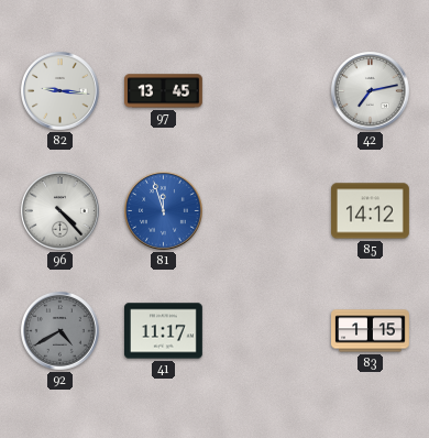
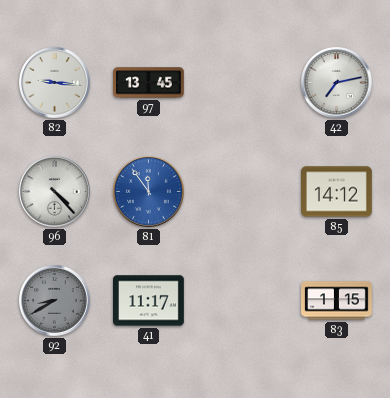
81: 11:57 -> 11:54 (149, 192)
92: 4:40 -> 8:40 (55, 301)
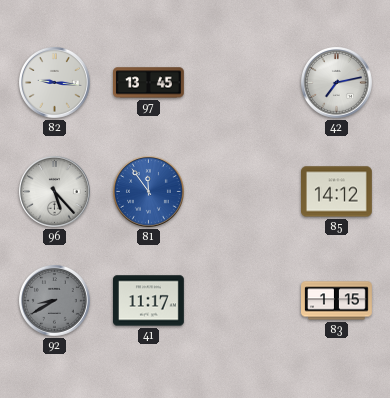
96: 4:23 -> 5:23 (55, 192)
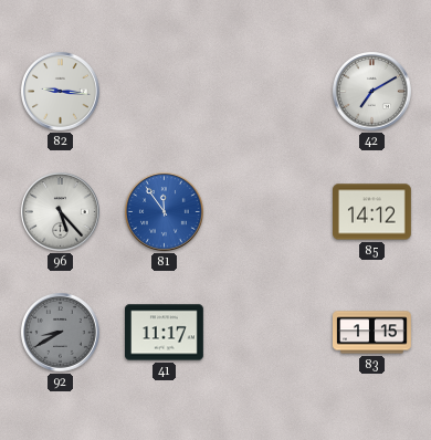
97: 13:45 -> none (149, 83)
42: 7:13 -> 7:10 (372, 92)
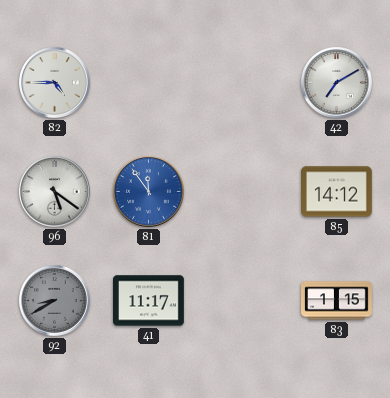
82: 9:16 -> 4:45 (55, 83)
96: 5:23 -> 5:21 (55, 192)
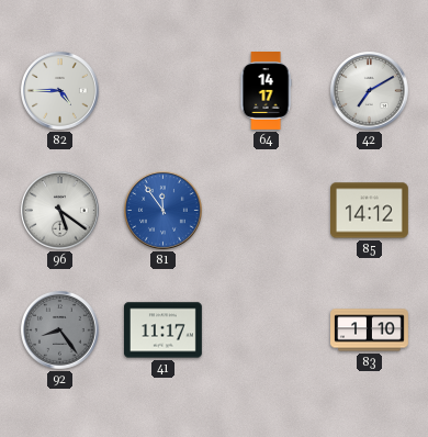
64: none -> 14:17 (266, 91)
92: 8:40 -> 8:24 (60, 330)
83: 1:15 -> 1:10 (370, 330)
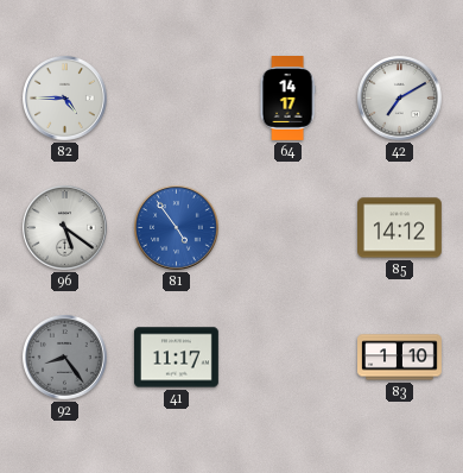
81: 11:54 -> 4:54 (177, 228)
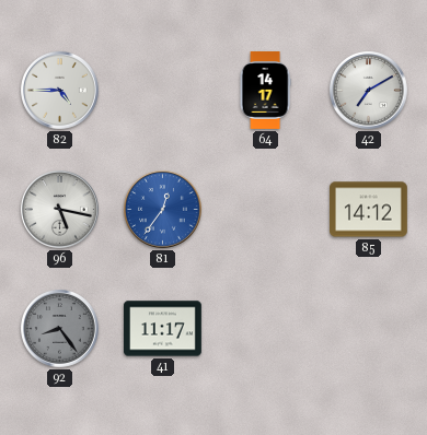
96: 5:21 -> 5:17 (60, 210)
81: 4:54 -> 12:36 (163, 210)
83: 1:10 -> none (400, 358)
